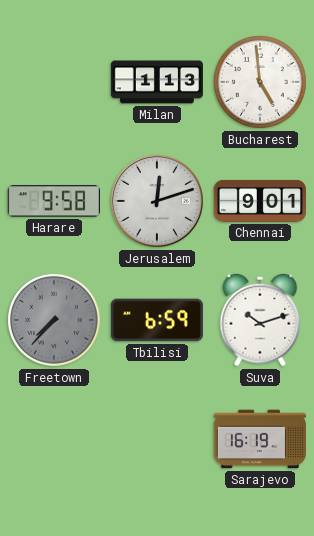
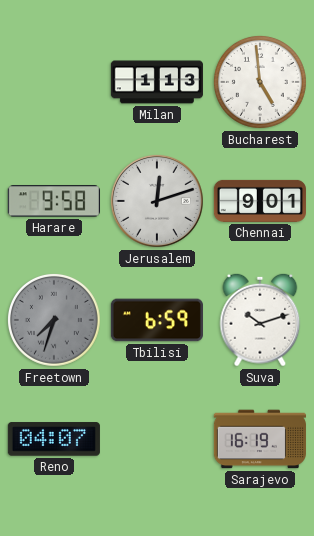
Freetown: 7:37 -> 7:33 (54, 320)
Reno: none -> 04:07 (54, 439)
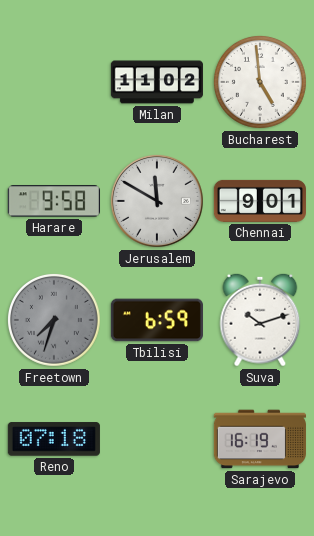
Milan: 1:13 -> 11:02 (157, 82)
Jerusalem: 12:12 -> 11:50 (157, 201)
Reno: 04:07 -> 07:18 (54, 439)
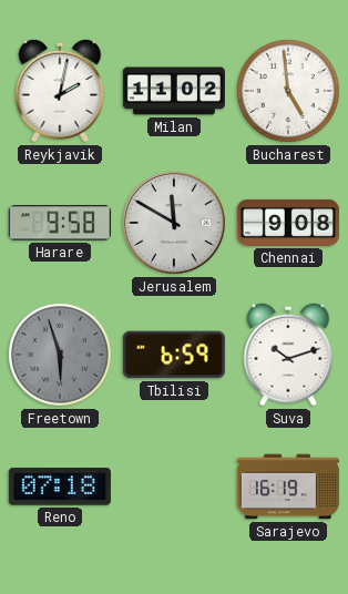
Reykjavik: none -> 2:02 (60, 91)
Chennai: 9:01 -> 9:08 (288, 223)
Freetown: 7:33 -> 5:57 (60, 355)
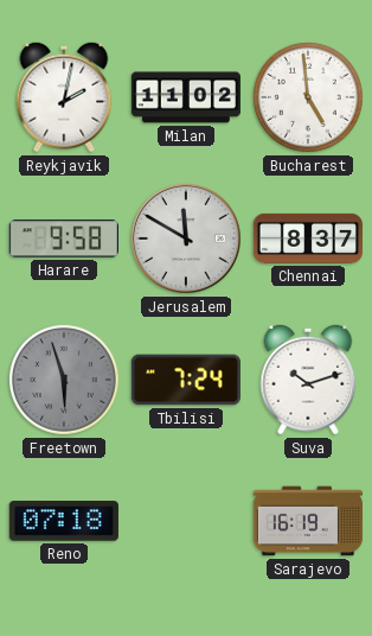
Chennai: 9:08 -> 8:37 (308, 238)
Tbilisi: 6:59 -> 7:24 (186, 380)
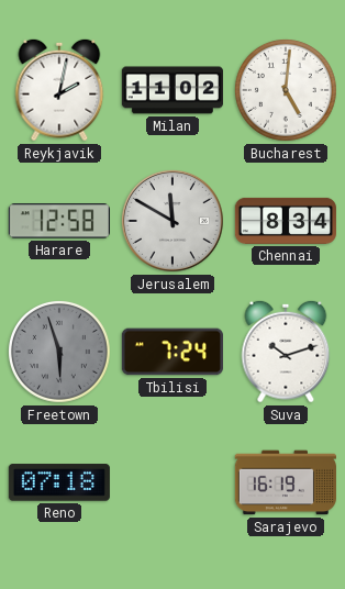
Bucharest: 4:59 -> 5:01 (286, 90)
Harare: 9:58 -> 12:58 (59, 221)
Chennai: 8:37 -> 8:34 (286, 221)
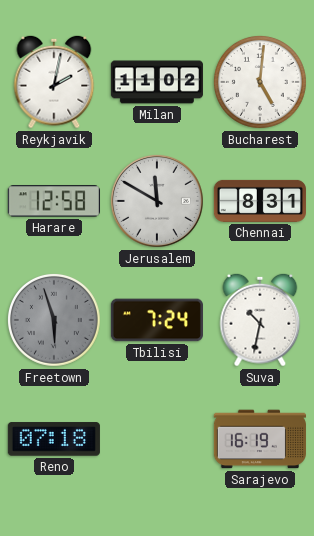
Chennai: 8:34 -> 8:31 (260, 201)
Suva: 10:12 -> 10:32 (260, 320)
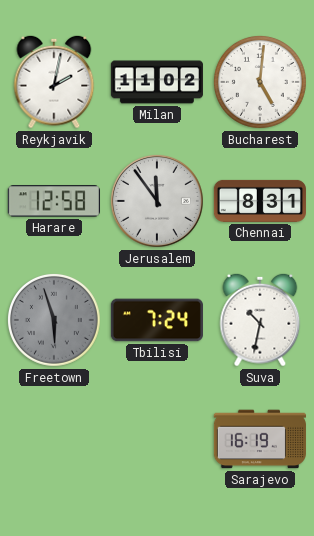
Jerusalem: 11:50 -> 11:54 (157, 201)
Reno: 07:18 -> none (54, 439)
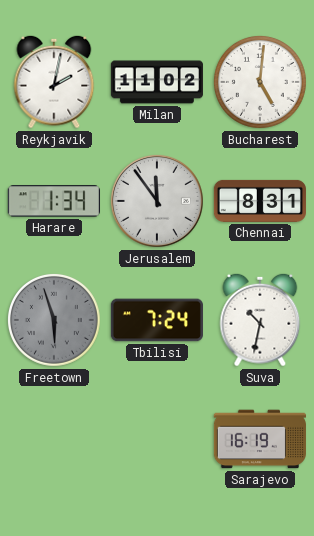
Harare: 12:58 -> 1:34 (54, 201)
